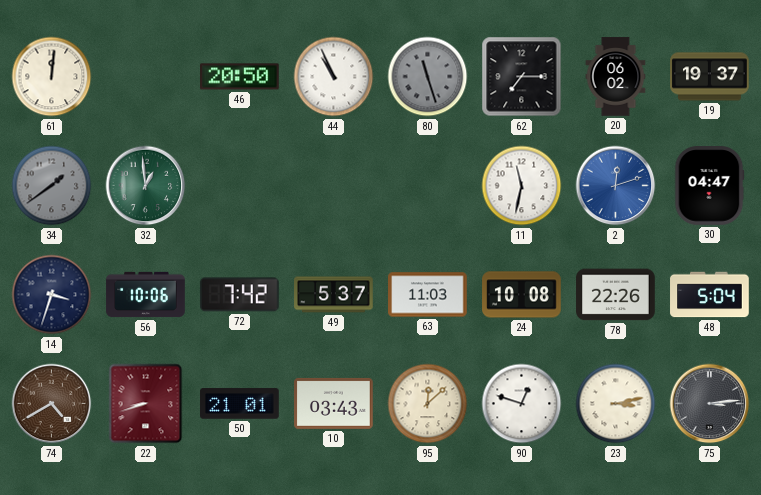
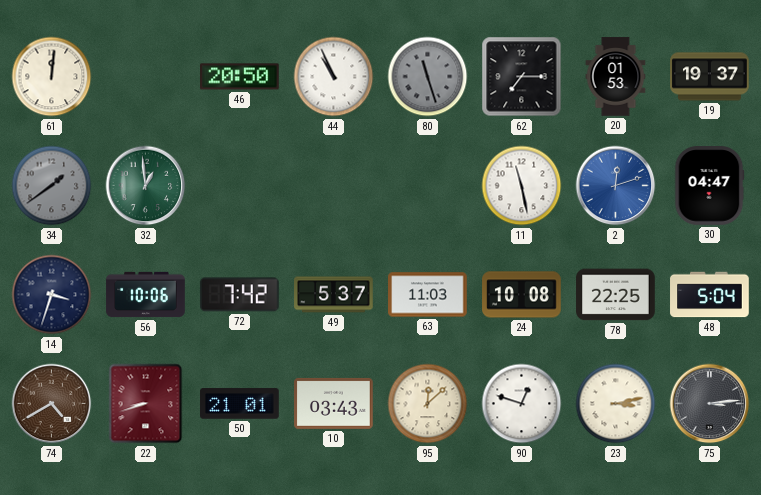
20: 06:02 -> 01:53 (616, 77)
11: 11:32 -> 11:28 (522, 186)
78: 22:26 -> 22:25 (616, 295)
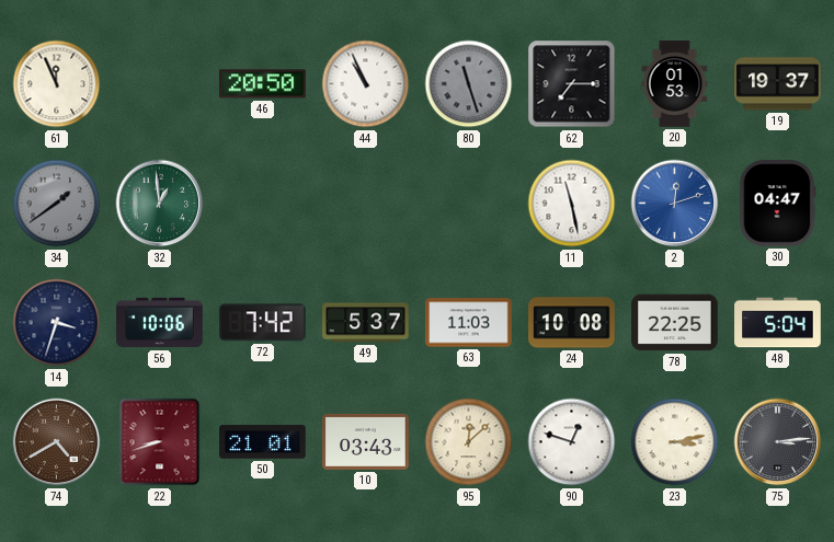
61: 12:01 -> 11:56 (57, 84)
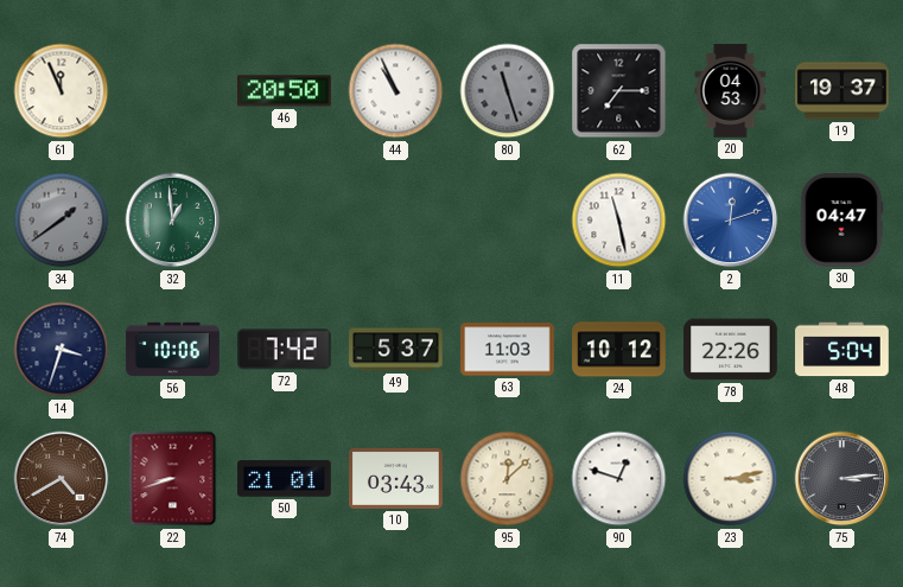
20: 01:53 -> 04:53 (731, 91)
24: 10:08 -> 10:12 (619, 350)
78: 22:25 -> 22:26 (731, 350)
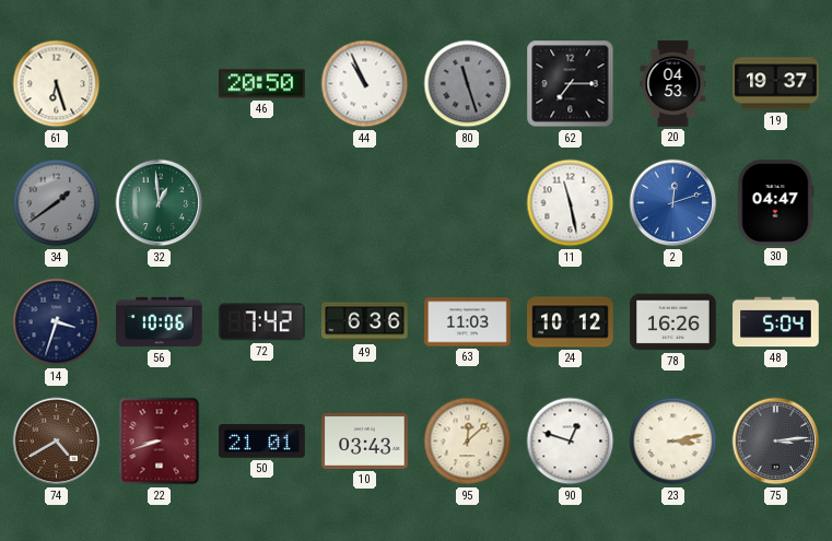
61: 11:56 -> 6:27 (57, 84)
49: 5:37 -> 6:36 (365, 322)
78: 22:26 -> 16:26 (673, 322)
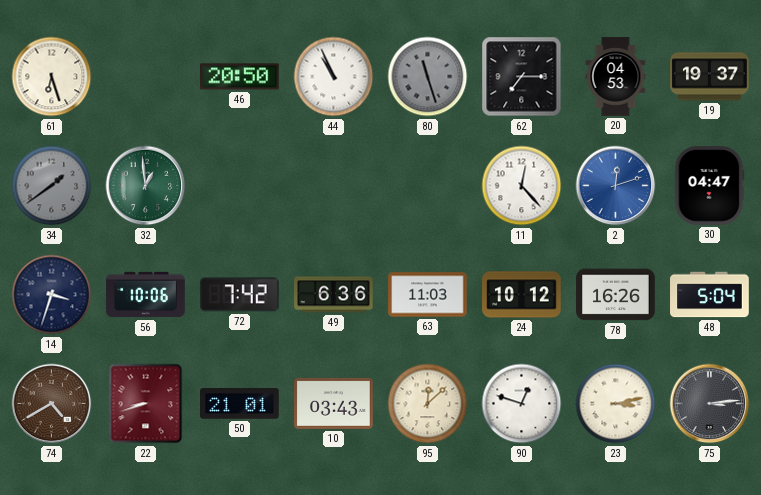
11: 11:28 -> 12:23 (522, 186)
